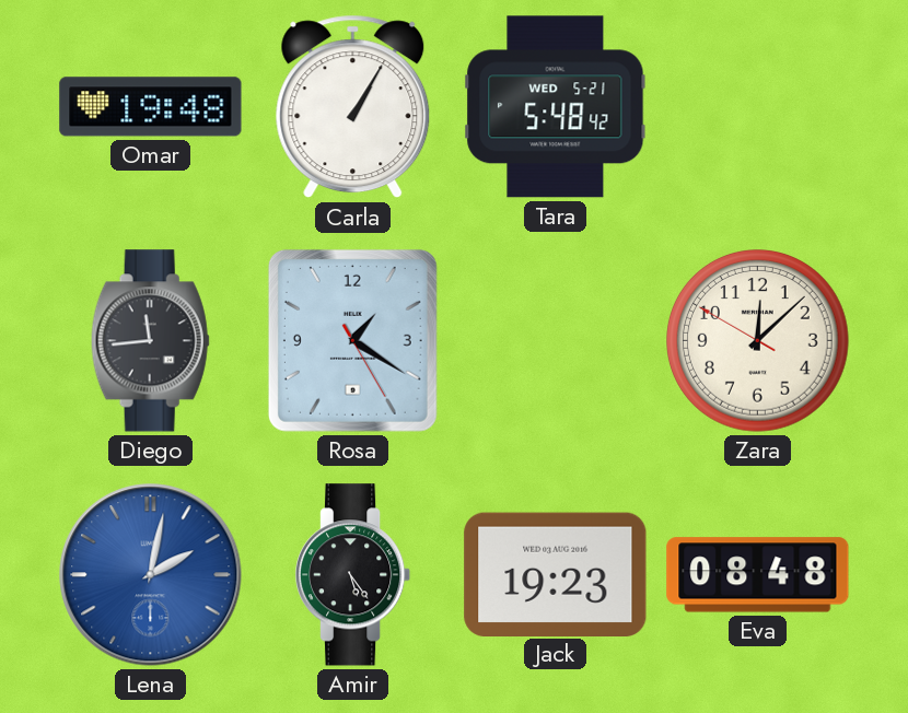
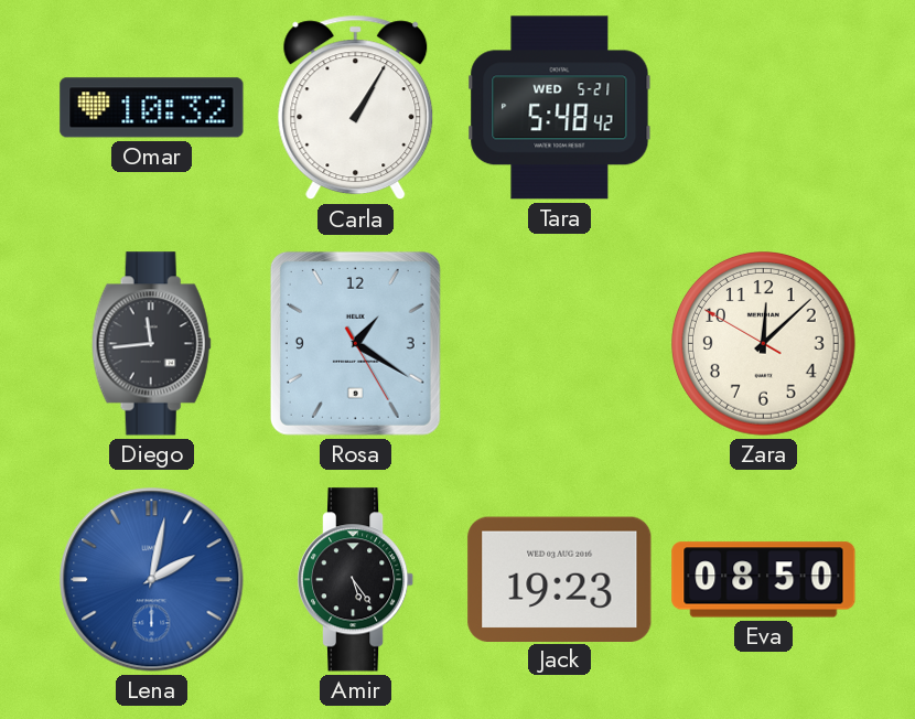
Omar: 19:48 -> 10:32 (152, 108)
Eva: 08:48 -> 08:50 (764, 580)
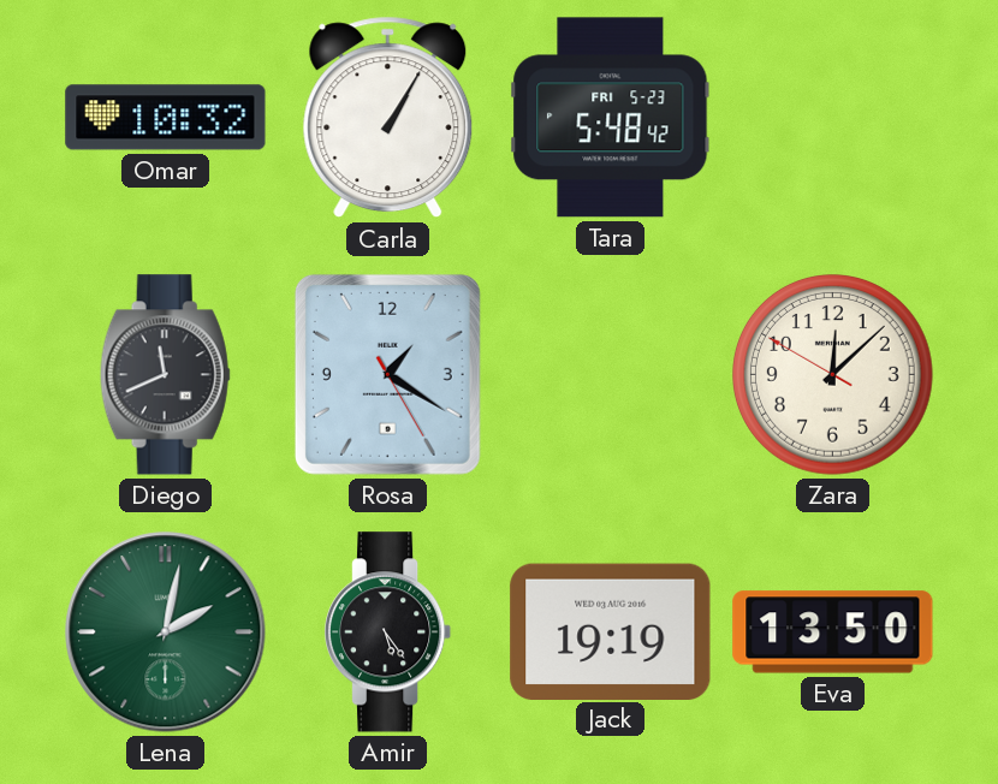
Tara date: WED 5-21 -> FRI 5-23 (611, 118)
Diego: 11:44 -> 11:41 (165, 375)
Lena dial: blue -> green (166, 632)
Jack: 19:23 -> 19:19 (611, 631)
Eva: 08:50 -> 13:50 (833, 632)
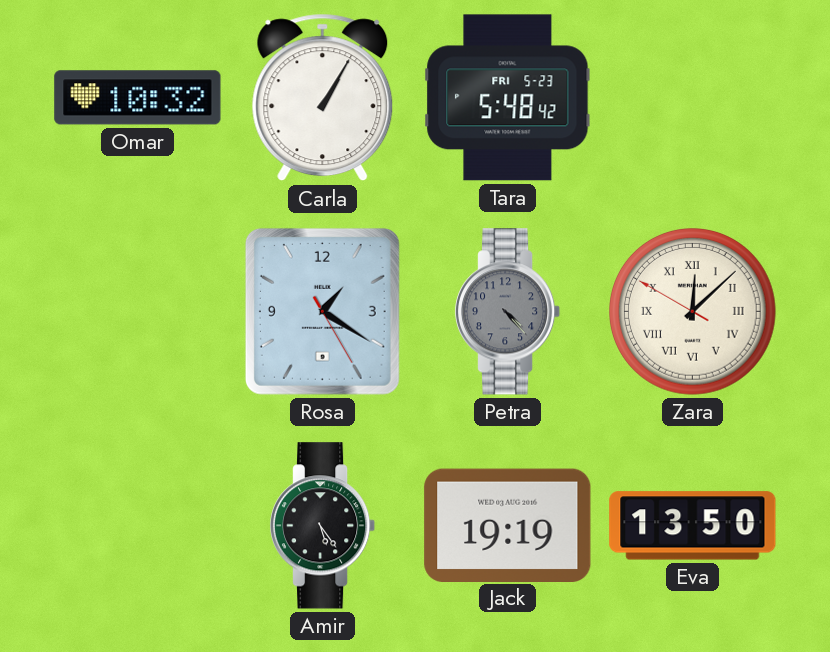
Diego: 11:41 -> none (165, 375)
Petra: none -> 4:23 (508, 312)
Zara numerals: Arabic -> Roman (693, 312)
Lena: 2:02 -> none (166, 632)
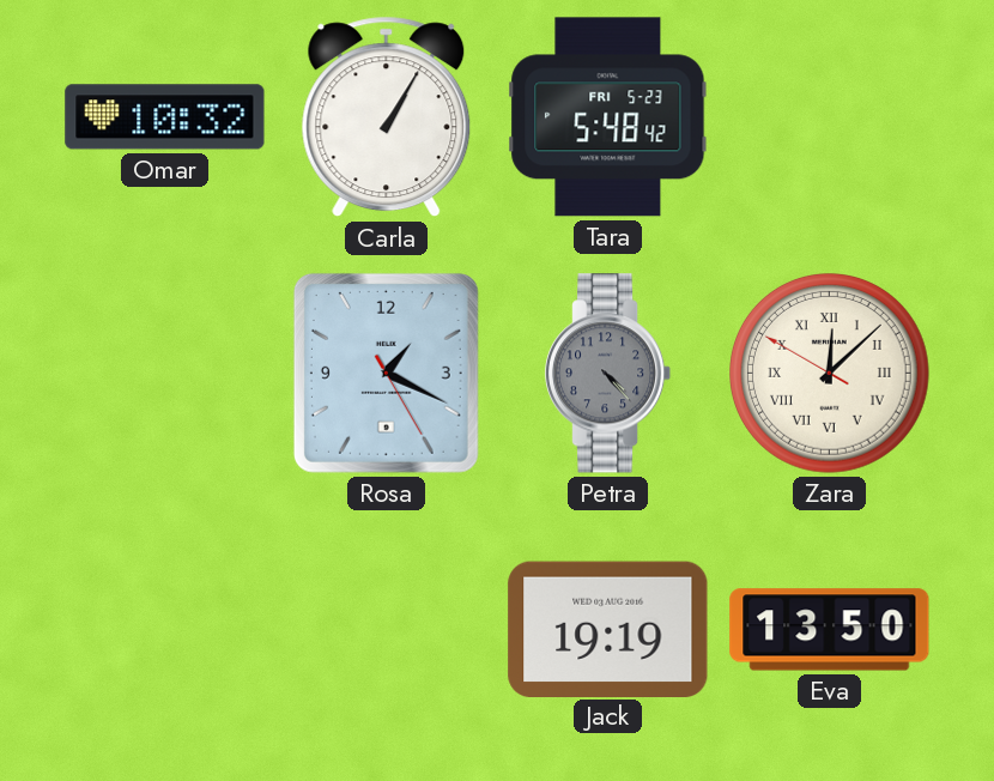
Rosa: 1:20 -> 1:19 (386, 373)
Amir: 5:24 -> none (323, 526)
